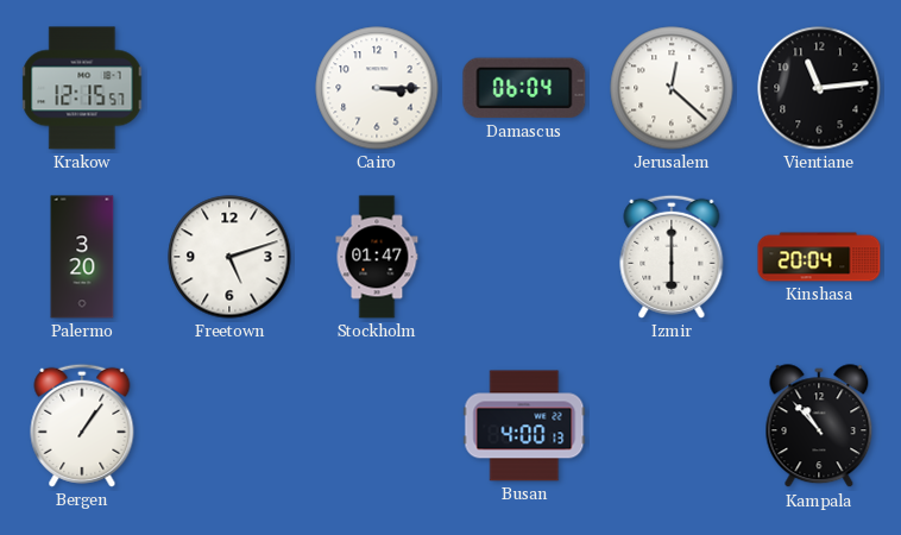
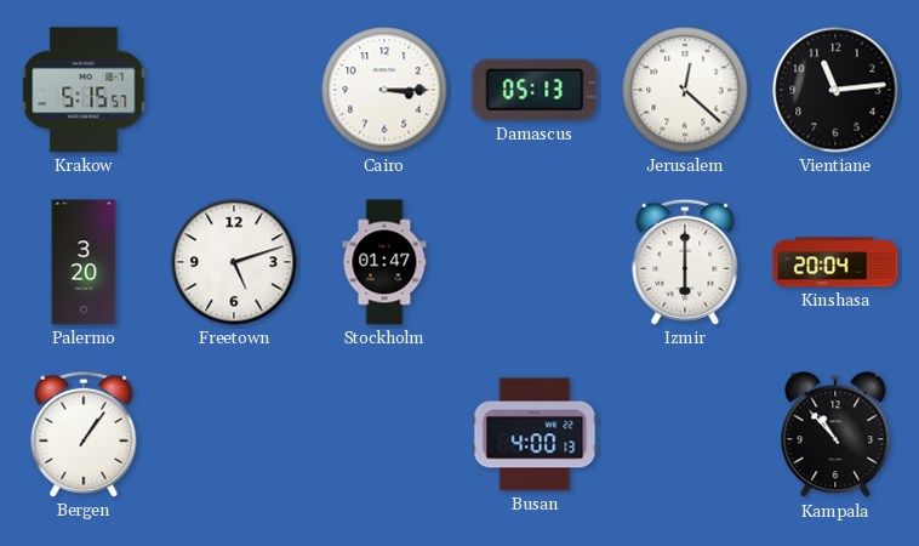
Krakow: 12:15 -> 5:15 (84, 90)
Damascus: 06:04 -> 05:13 (535, 90)
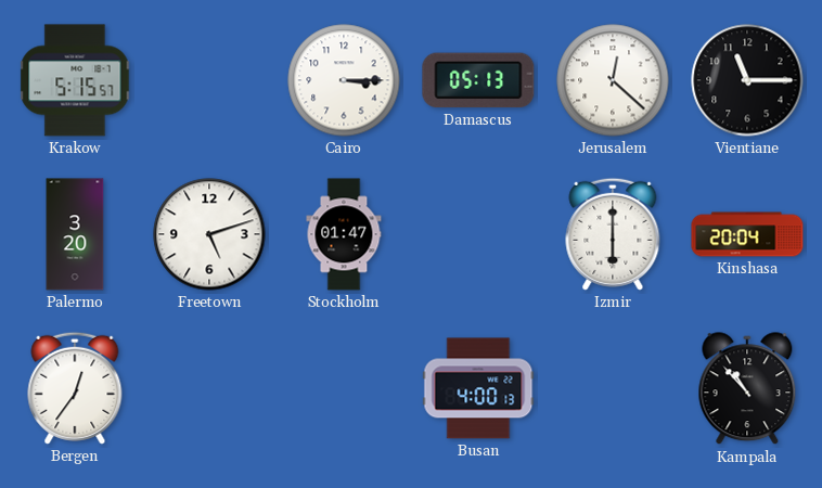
Vientiane: 11:14 -> 11:15 (747, 80)
Bergen: 1:06 -> 12:36 (75, 388)
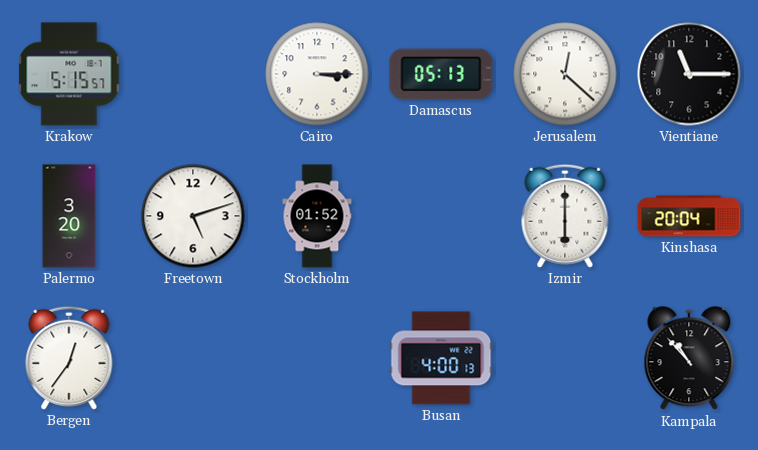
Stockholm: 01:47 -> 01:52 (317, 216)
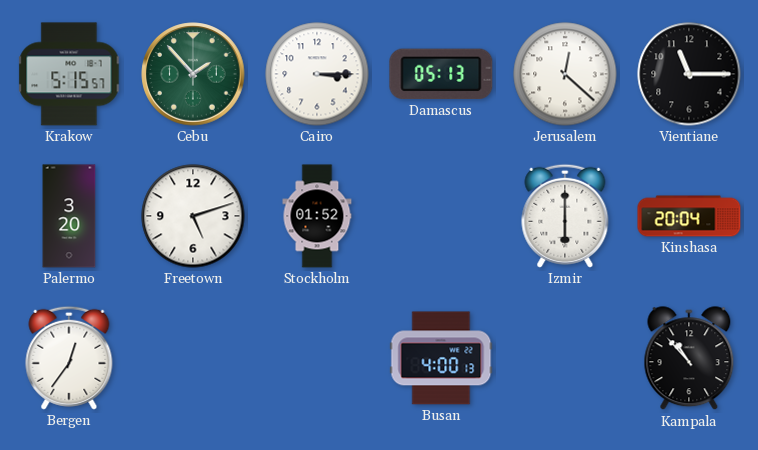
Cebu: none -> 1:53 (193, 74)
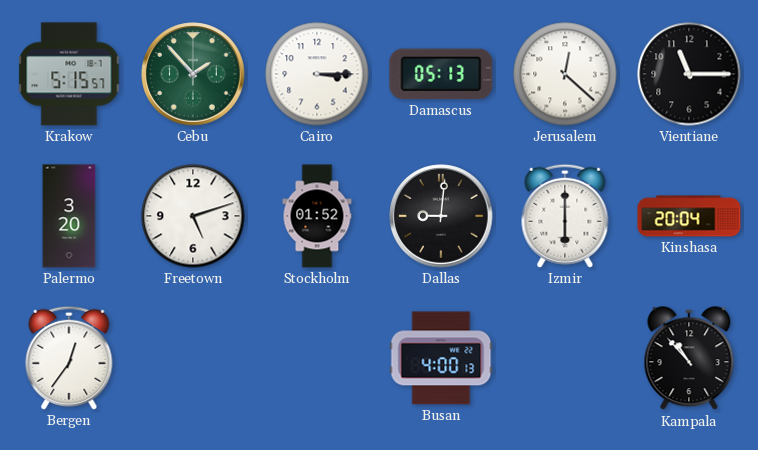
Dallas: none -> 9:01 (441, 216)
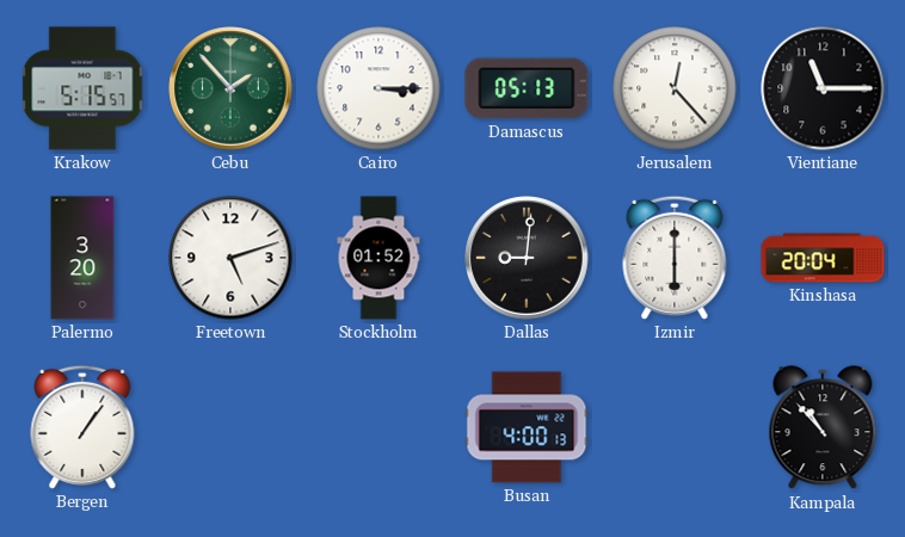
Jerusalem: 12:22 -> 12:23 (675, 88)
Bergen: 12:36 -> 1:06 (82, 427)
